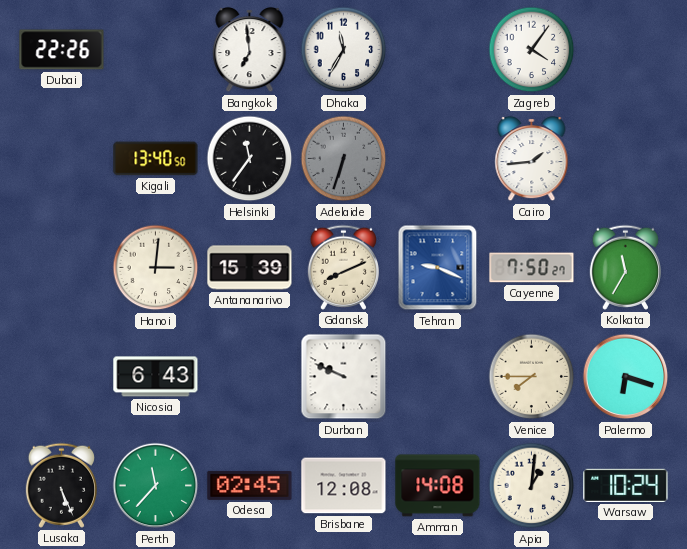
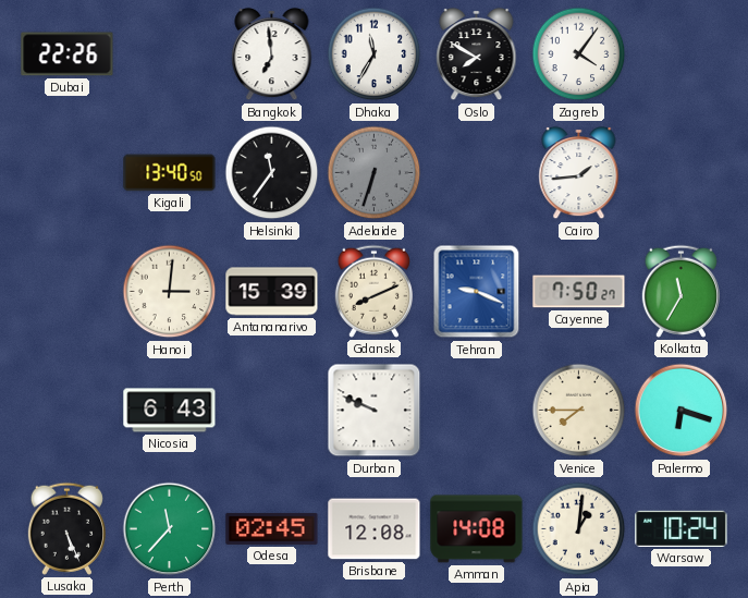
Oslo: none -> 7:50 (477, 54)
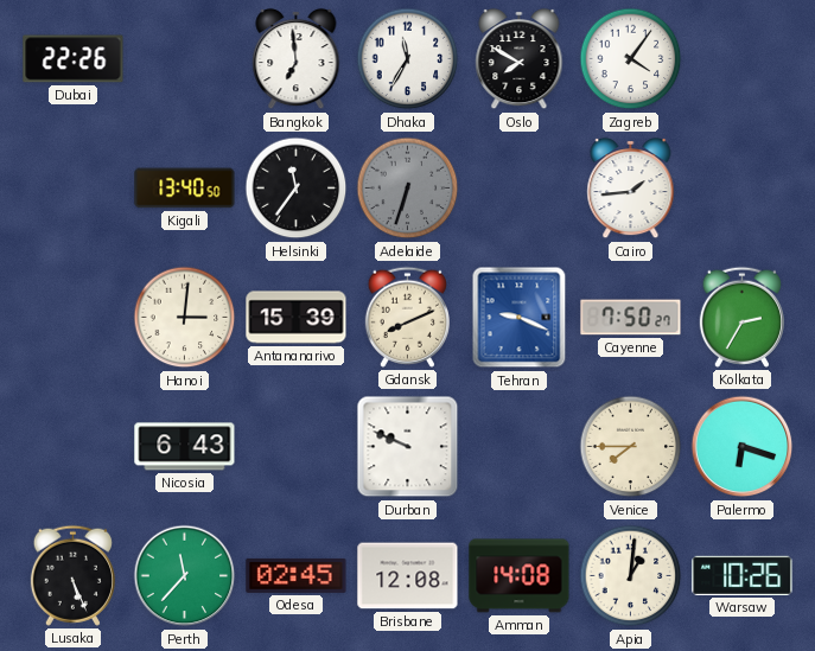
Kolkata: 11:35 -> 2:35 (741, 317)
Warsaw: 10:24 -> 10:26 (743, 575)
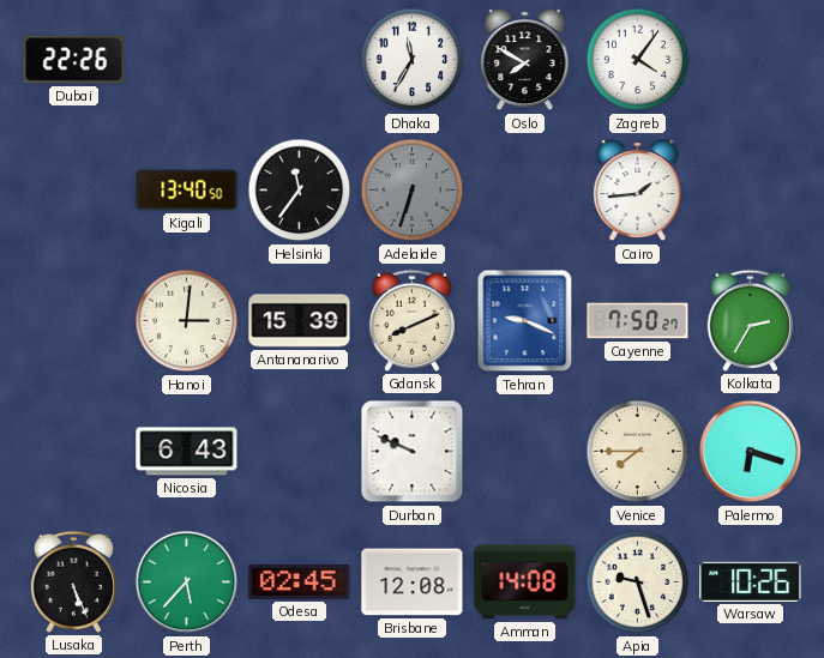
Bangkok: 6:59 -> none (297, 59)
Perth: 11:37 -> 5:37 (187, 582)
Apia: 1:01 -> 9:27 (638, 582)
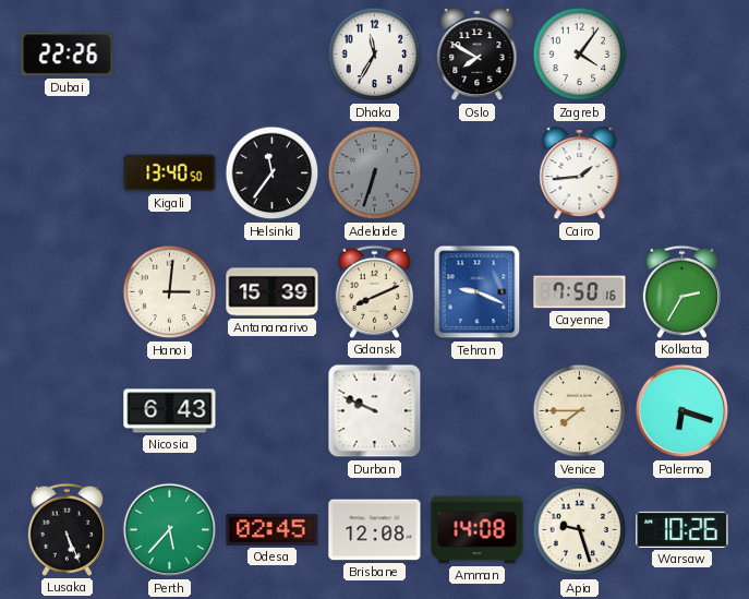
Cayenne: 7:50:27 -> 7:50:16 (580, 292)
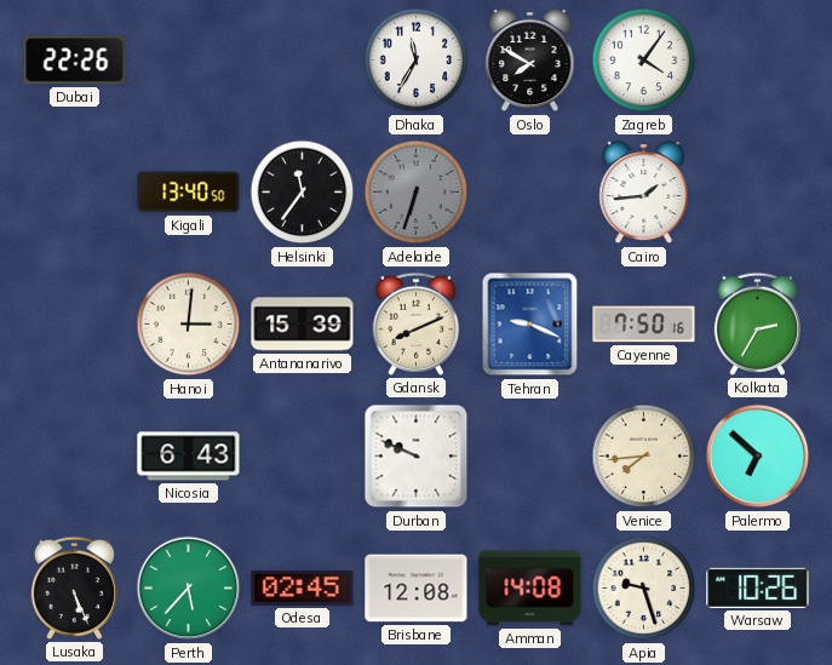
Venice: 7:45 -> 7:44 (644, 457)
Palermo: 6:18 -> 6:52 (758, 457)
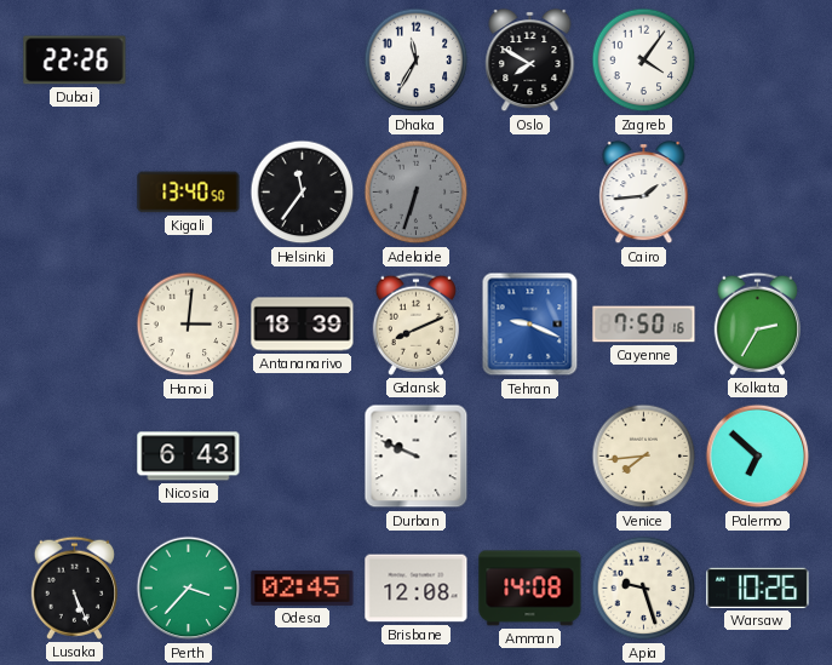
Antananarivo: 15:39 -> 18:39 (303, 325)
Perth: 5:37 -> 3:37 (189, 589)
